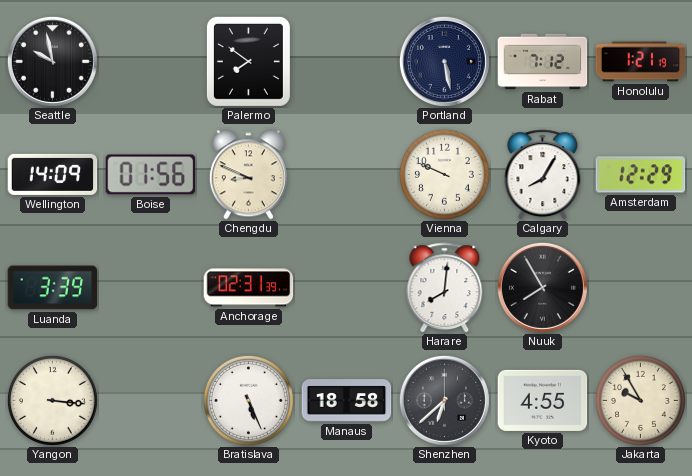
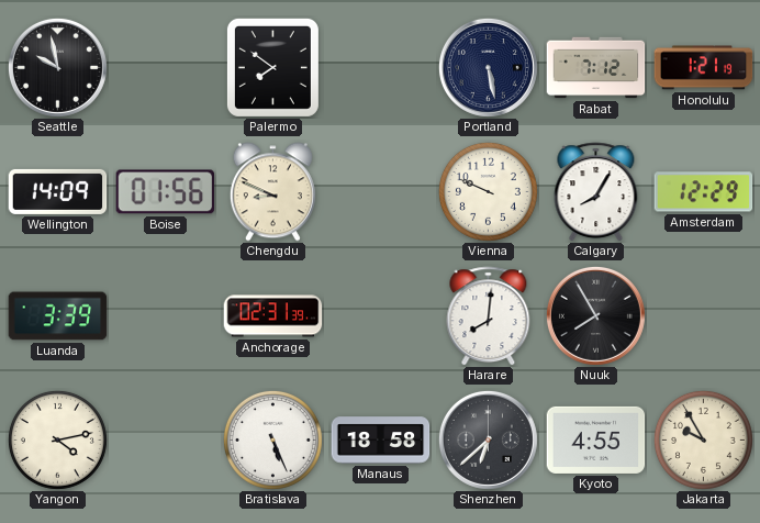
Yangon: 3:16 -> 4:13 (57, 439)
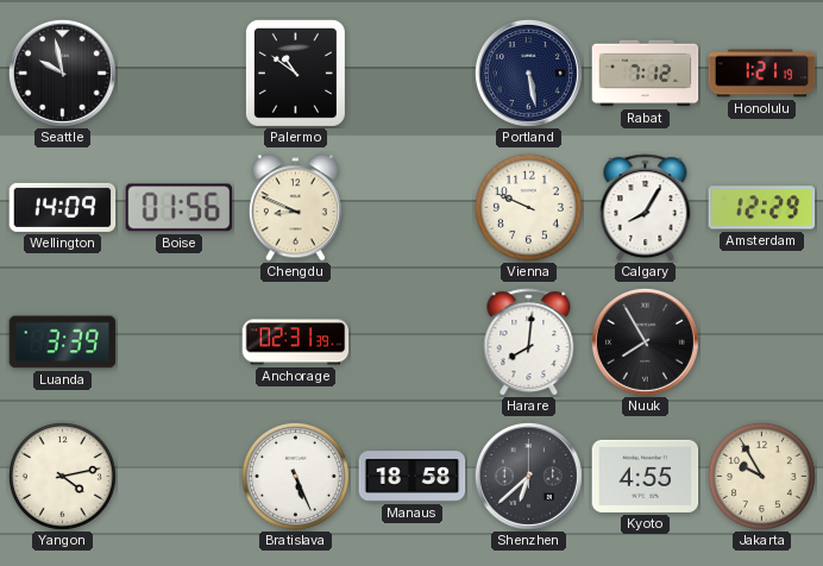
Palermo: 7:51 -> 10:51 (295, 73)
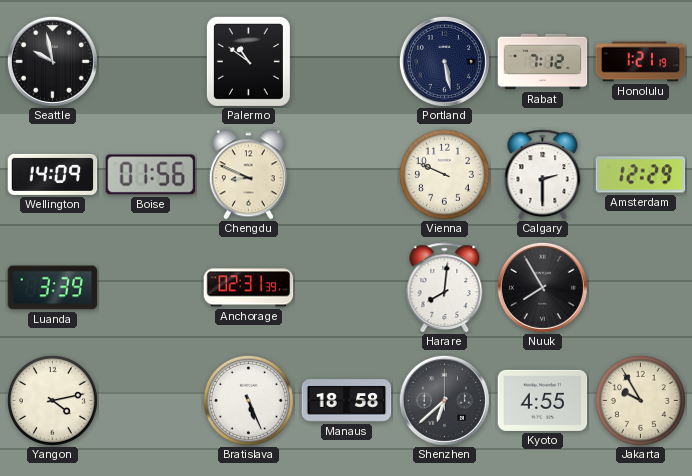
Calgary: 8:05 -> 2:30 (543, 175)
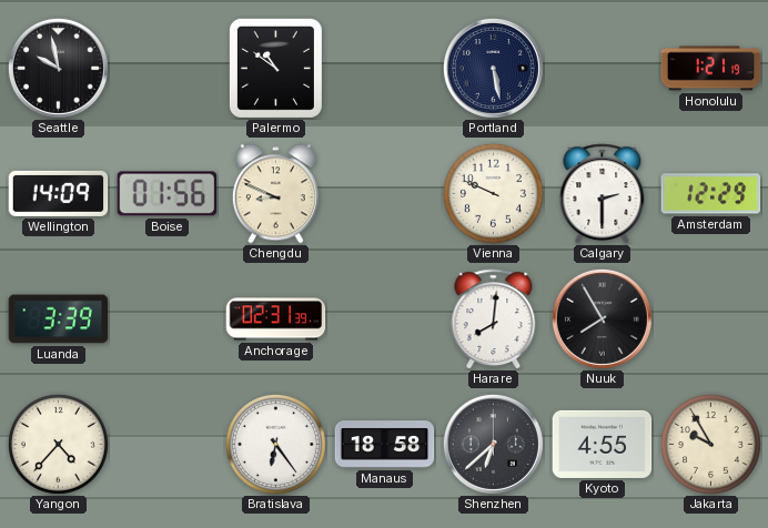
Rabat: 7:12 -> none (543, 62)
Yangon: 4:13 -> 4:37 (58, 444)
Bratislava: 5:26 -> 6:24 (275, 444)
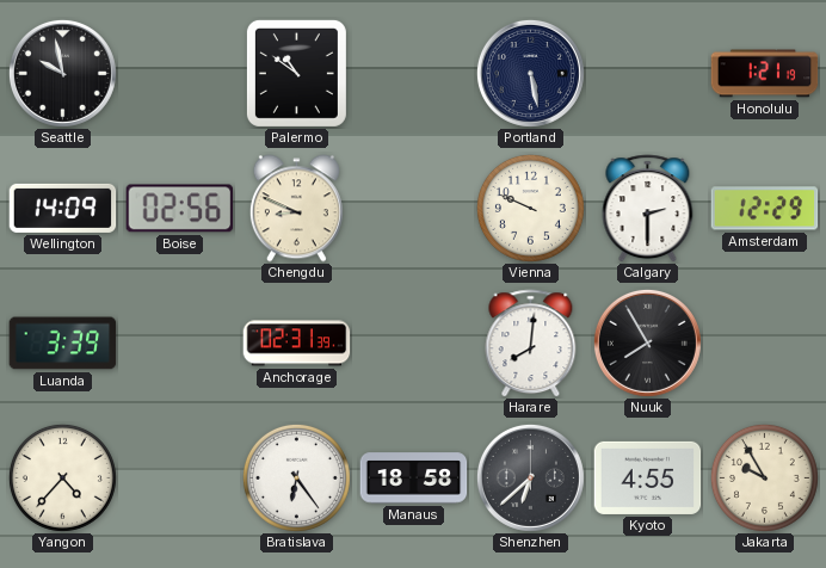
Boise: 01:56 -> 02:56 (180, 209)
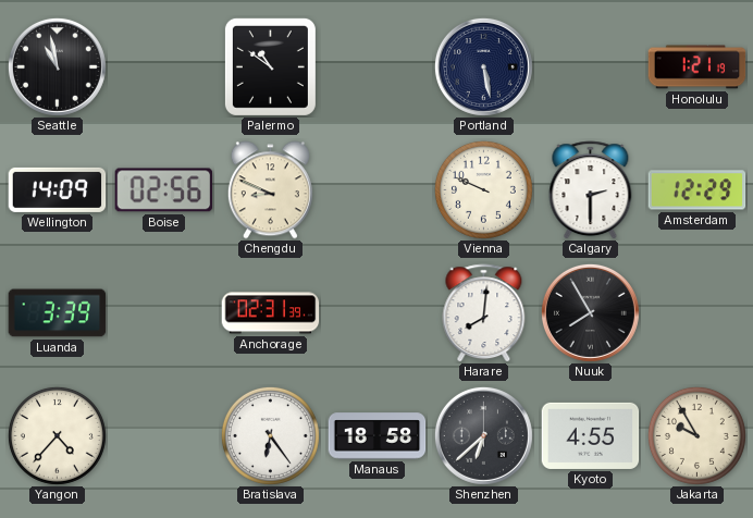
Seattle: 9:58 -> 10:58 (57, 66)
